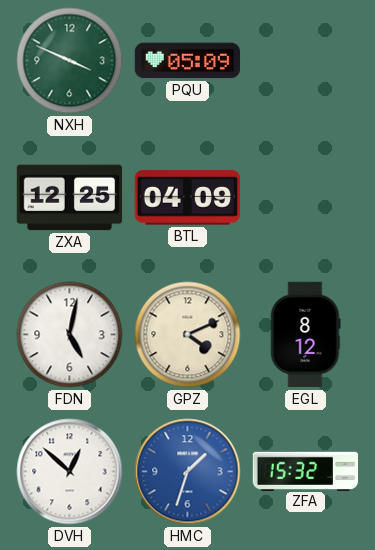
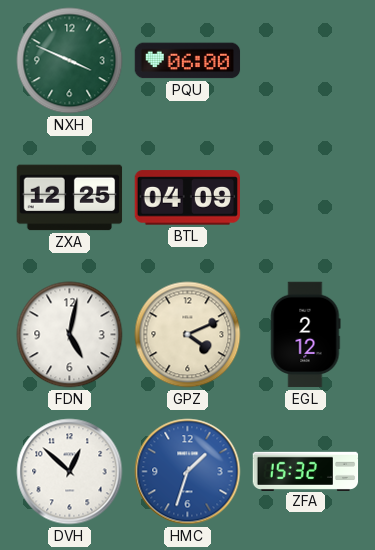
PQU: 05:09 -> 06:00 (188, 61)
EGL: 8:12 -> 2:12 (306, 335)
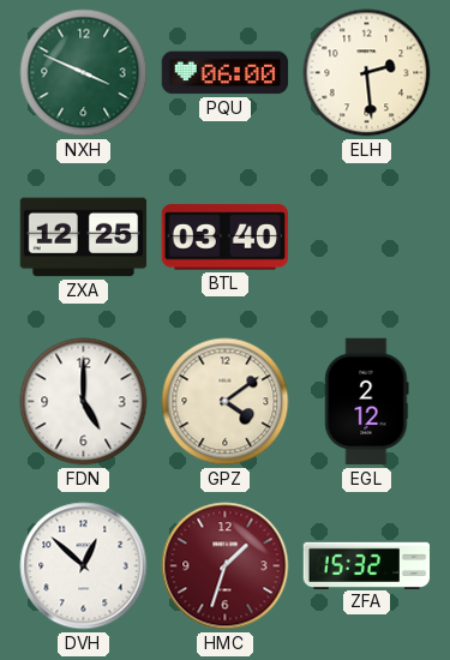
ELH: none -> 2:29 (367, 73)
BTL: 04:09 -> 03:40 (224, 238)
FDN: 5:02 -> 5:00 (84, 402)
GPZ: 4:11 -> 4:09 (226, 402)
HMC dial: blue -> burgundy (226, 566)
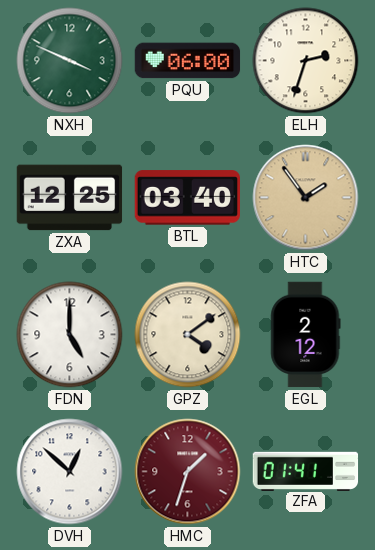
ELH: 2:29 -> 2:33 (306, 61)
HTC: none -> 1:54 (306, 198)
ZFA: 15:32 -> 01:41 (306, 471)
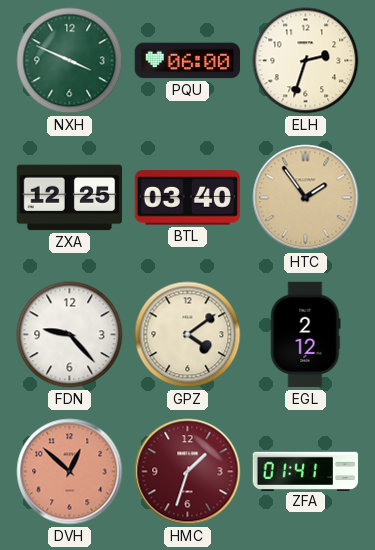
FDN: 5:00 -> 9:23 (70, 335)
DVH dial: white -> salmon (70, 472)
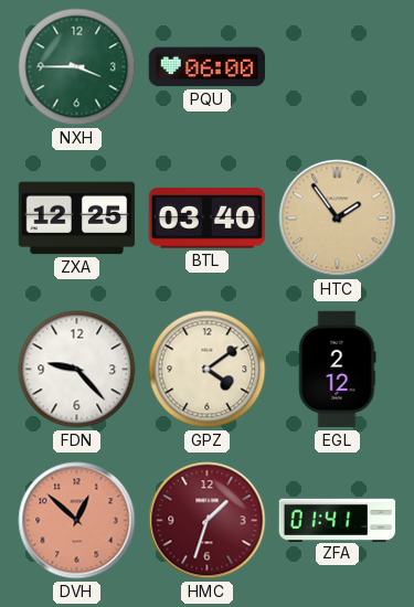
NXH: 3:49 -> 3:45 (77, 67)
ELH: 2:33 -> none (306, 61)
